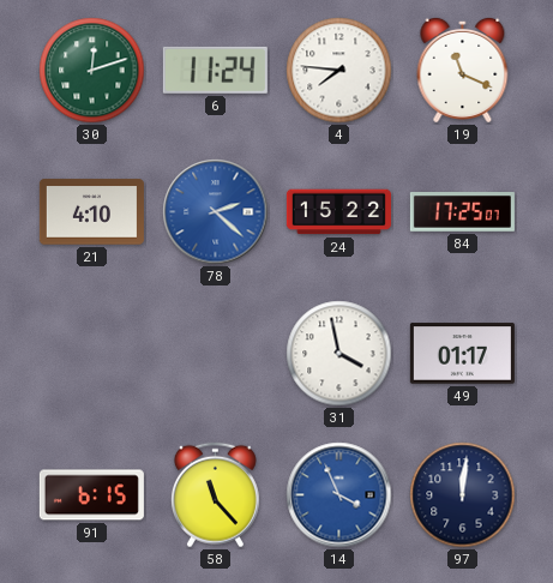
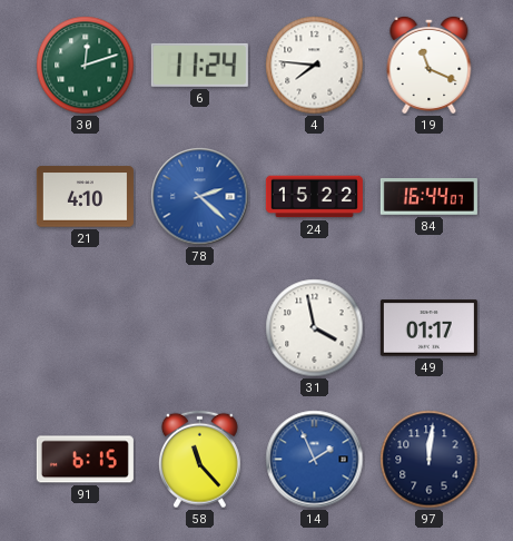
84: 17:25 -> 16:44 (428, 197)
14: 3:56 -> 1:56 (315, 460)
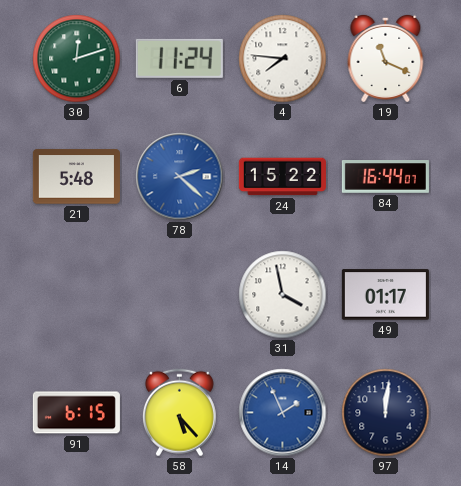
21: 4:10 -> 5:48 (76, 177)
58: 11:23 -> 5:23 (179, 413)
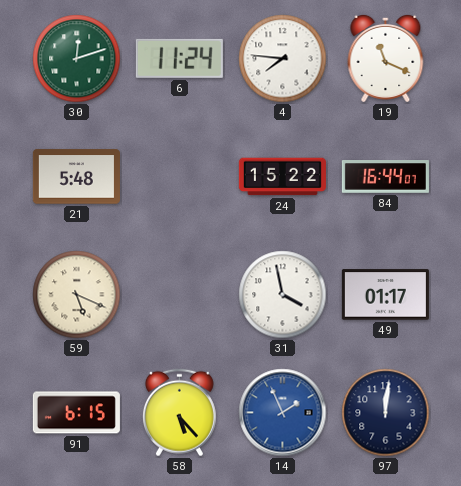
78: 2:22 -> none (180, 177)
59: none -> 5:19 (77, 295)
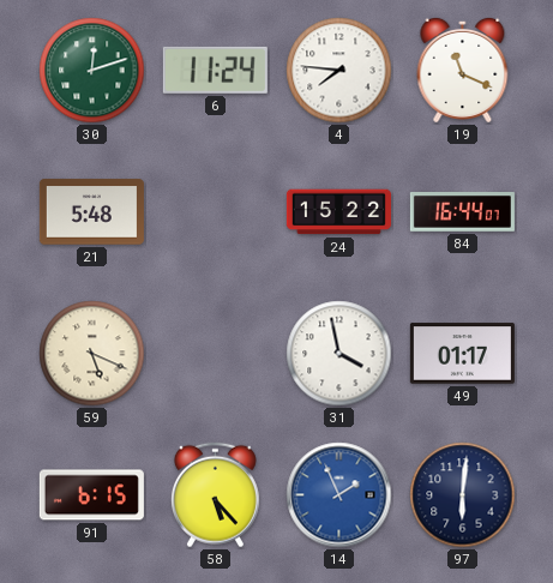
97: 12:01 -> 6:01 (463, 495)
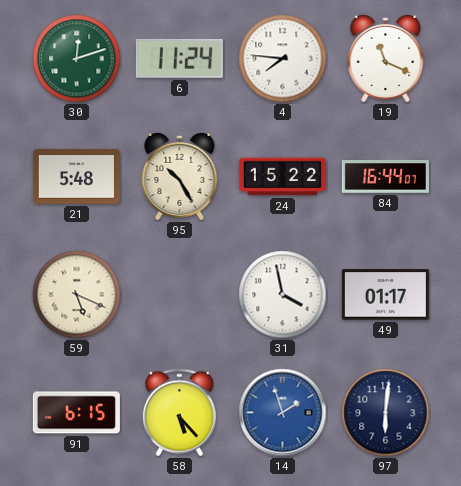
95: none -> 10:25 (180, 176)
14: 1:56 -> 1:57 (283, 413)
